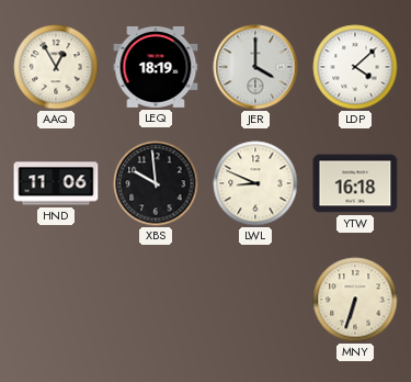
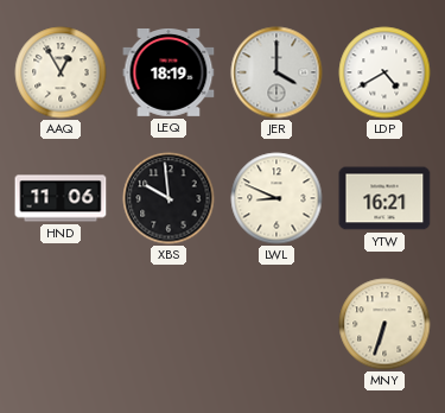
LDP: 4:08 -> 4:40 (384, 72)
YTW: 16:18 -> 16:21 (384, 198)
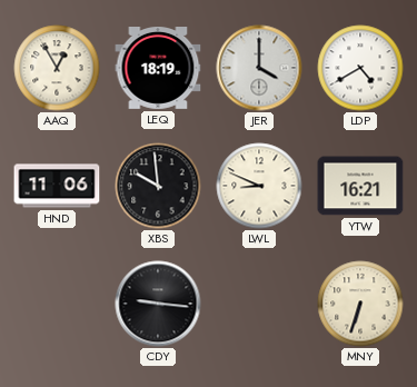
CDY: none -> 9:16 (158, 304)
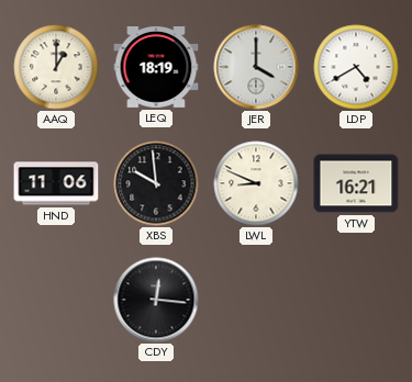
AAQ: 12:55 -> 1:00 (56, 67)
CDY: 9:16 -> 12:16 (156, 300)
MNY: 6:33 -> none (360, 304)
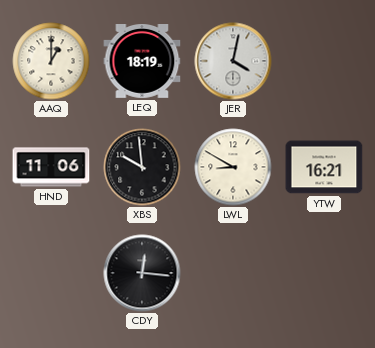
JER: 4:00 -> 4:02 (233, 61)
LDP: 4:40 -> none (356, 67)
LWL: 8:49 -> 8:50 (233, 167)
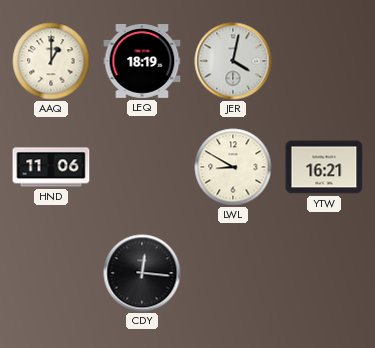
XBS: 9:59 -> none (142, 167)
